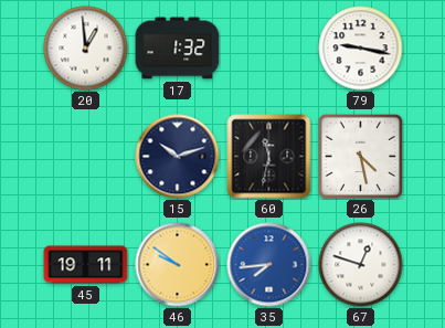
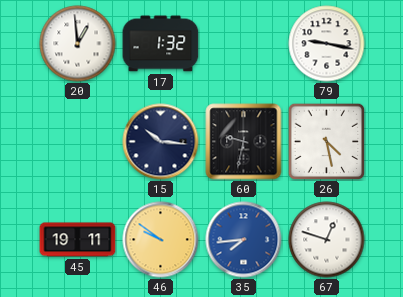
15: 10:12 -> 10:16 (161, 142)
60: 11:32 -> 9:32 (244, 142)
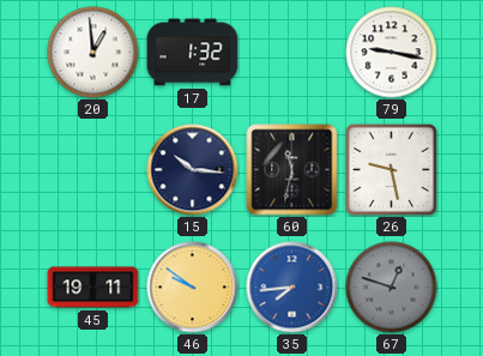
60: 9:32 -> 11:32 (292, 170)
26: 4:28 -> 9:28 (391, 169)
67 dial: white -> grey (392, 288)
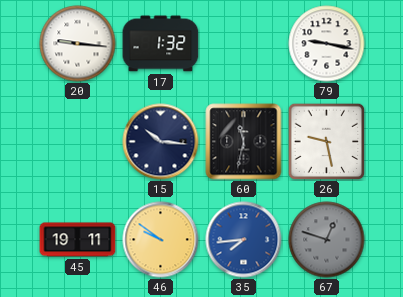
20: 12:59 -> 9:16 (78, 44)
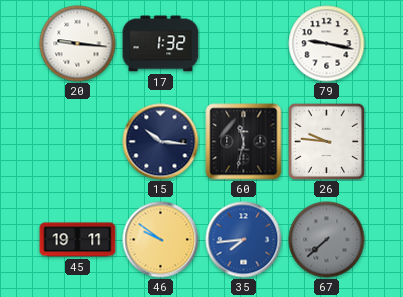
26: 9:28 -> 9:46 (326, 141)
67: 12:48 -> 7:38 (327, 240)
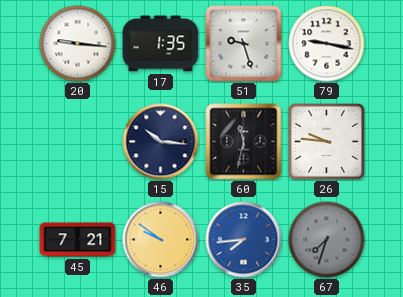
17: 1:32 -> 1:35 (161, 44)
51: none -> 9:27 (244, 44)
45: 19:11 -> 7:21 (78, 240)
67: 7:38 -> 7:33 (327, 240)
